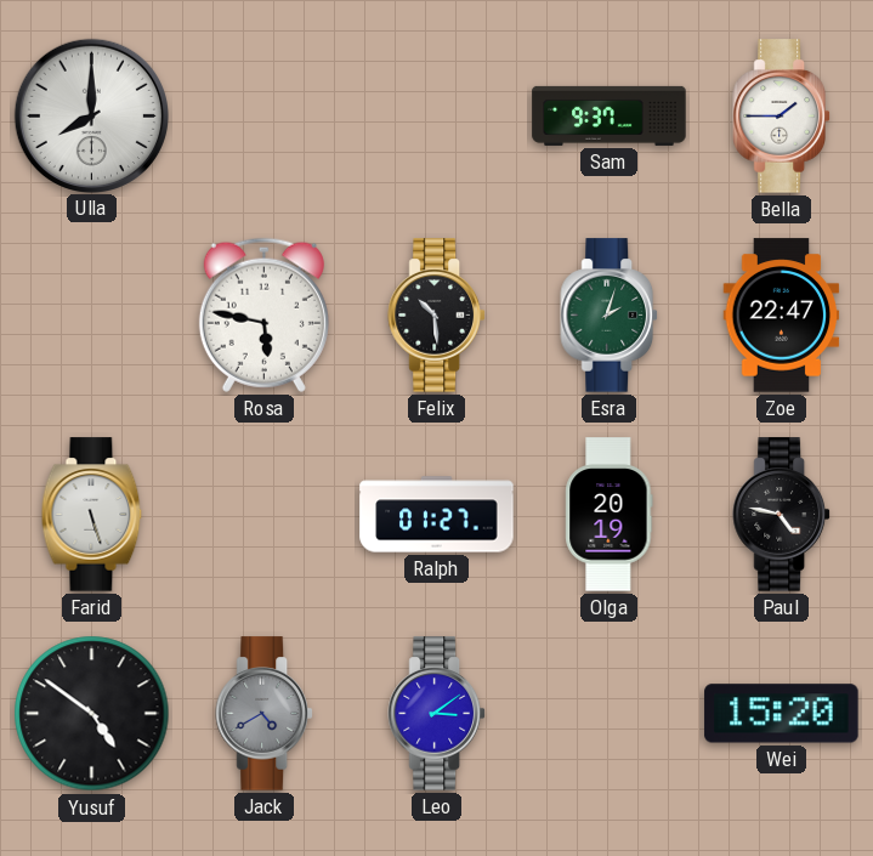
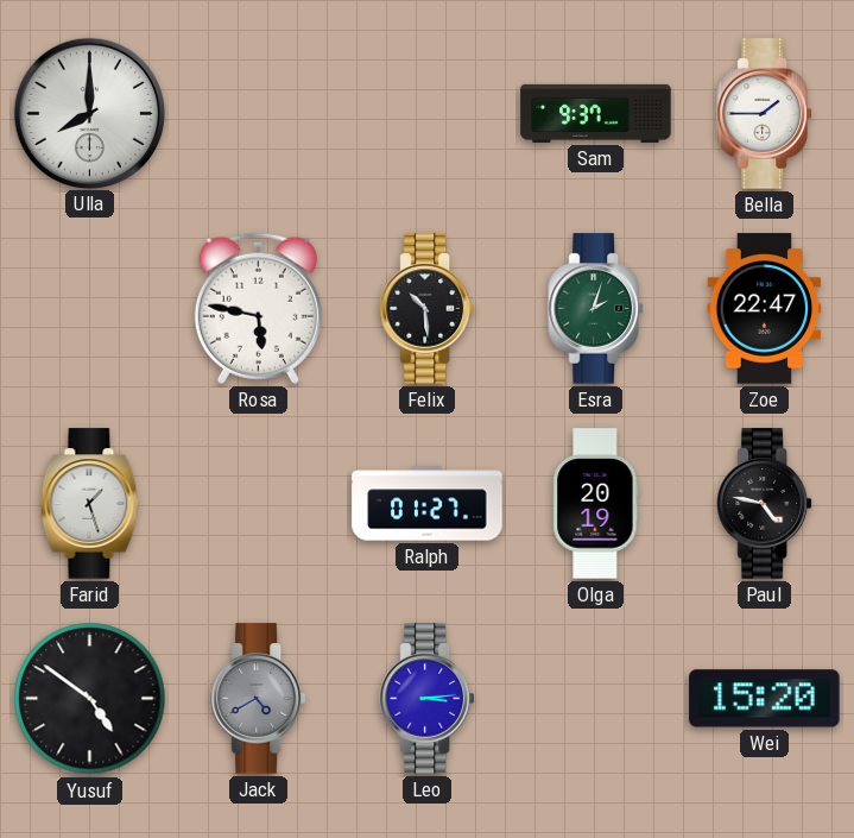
Farid: 5:27 -> 1:27 (90, 504)
Leo: 3:09 -> 3:14 (426, 699)
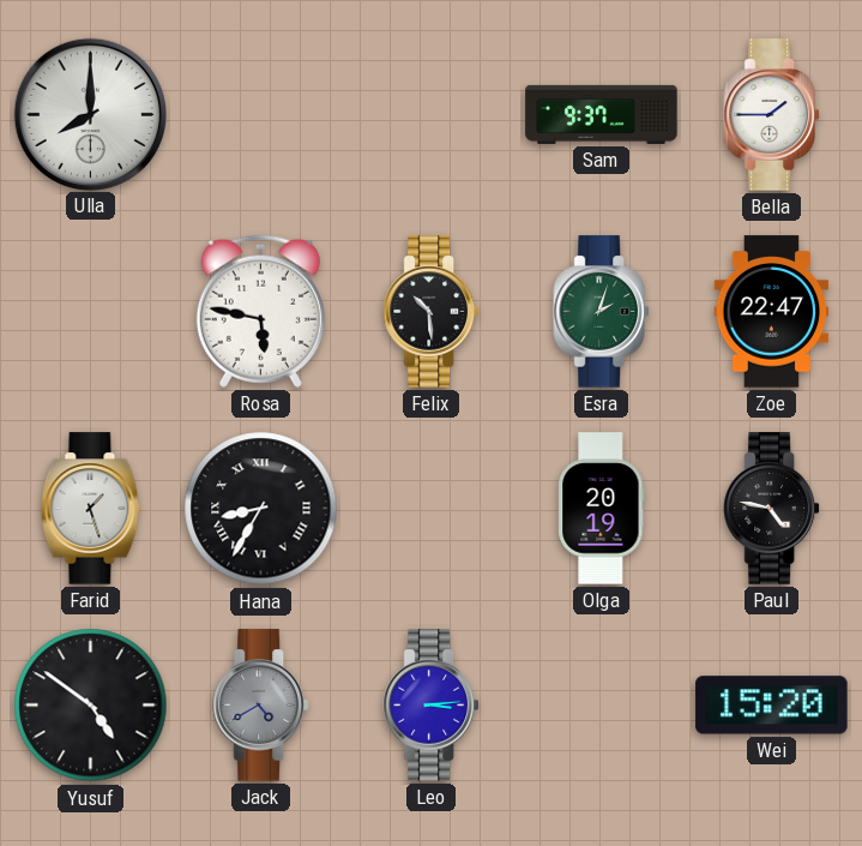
Hana: none -> 8:35 (261, 509)
Ralph: 01:27 -> none (428, 504)
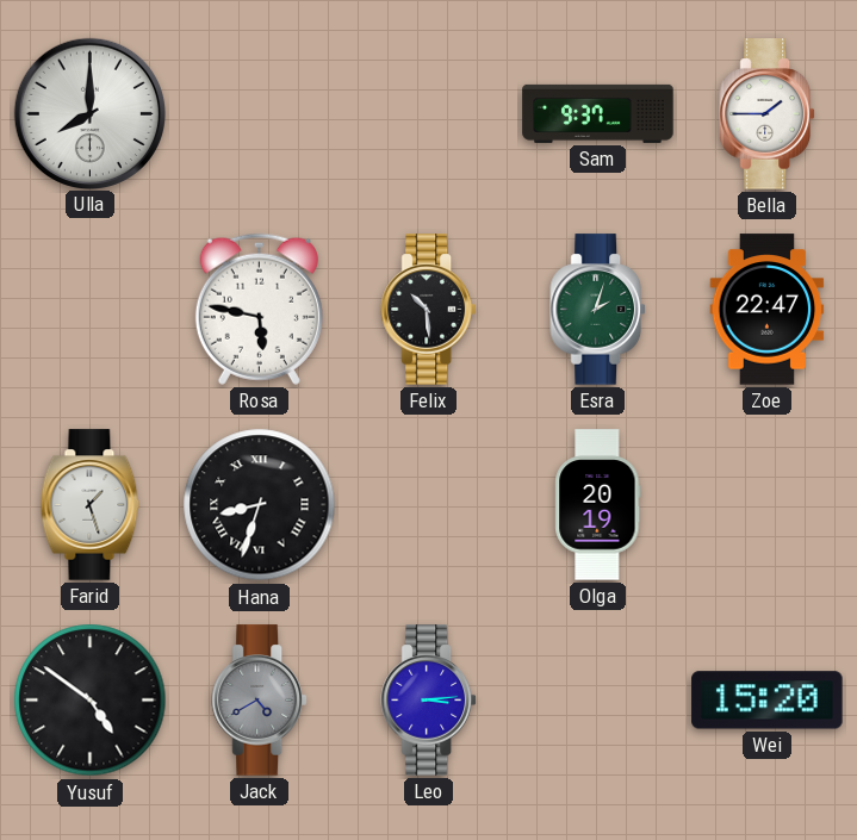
Hana: 8:35 -> 8:33 (260, 505)
Paul: 4:47 -> none (771, 509)
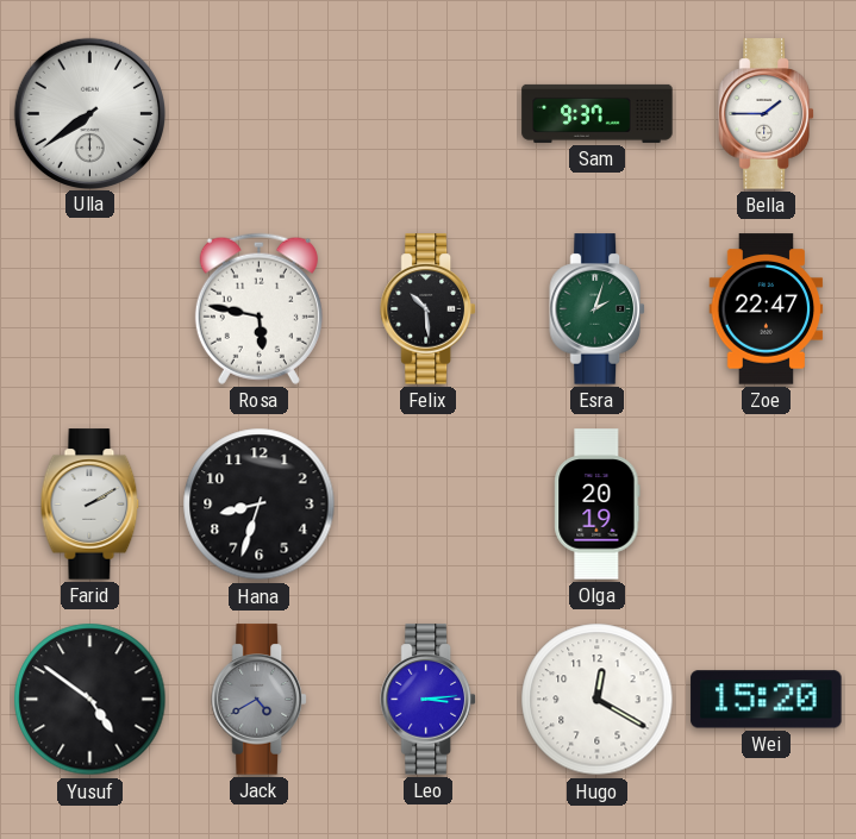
Ulla: 8:00 -> 7:39 (89, 113)
Farid: 1:27 -> 2:10 (90, 505)
Hana numerals: Roman -> Arabic (260, 505)
Hugo: none -> 12:20 (598, 700)
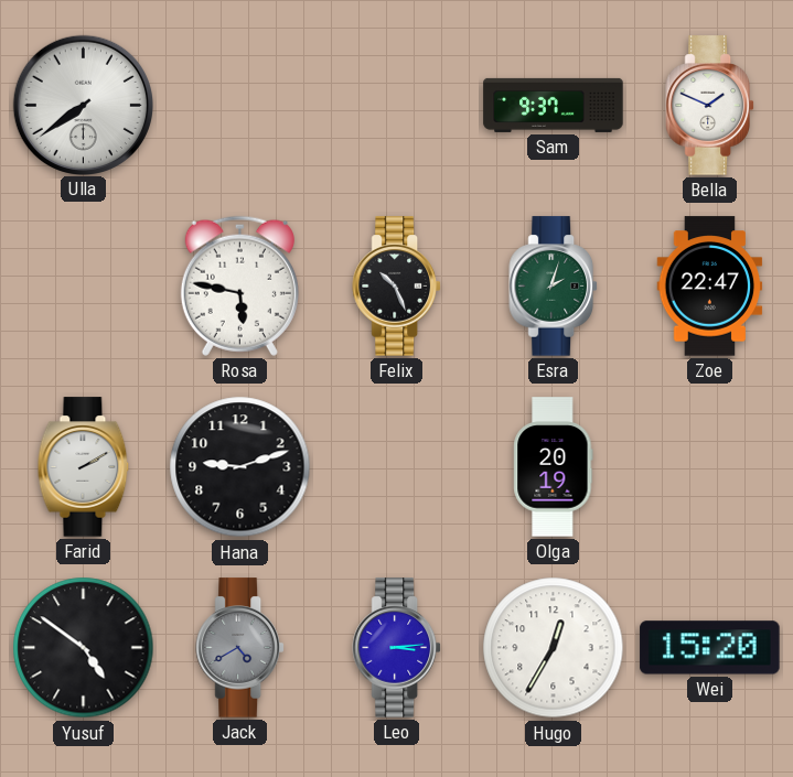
Bella: 1:45 -> 1:49 (709, 106)
Felix: 10:29 -> 10:26 (396, 287)
Hana: 8:33 -> 9:12 (240, 467)
Hugo: 12:20 -> 12:35 (554, 648)
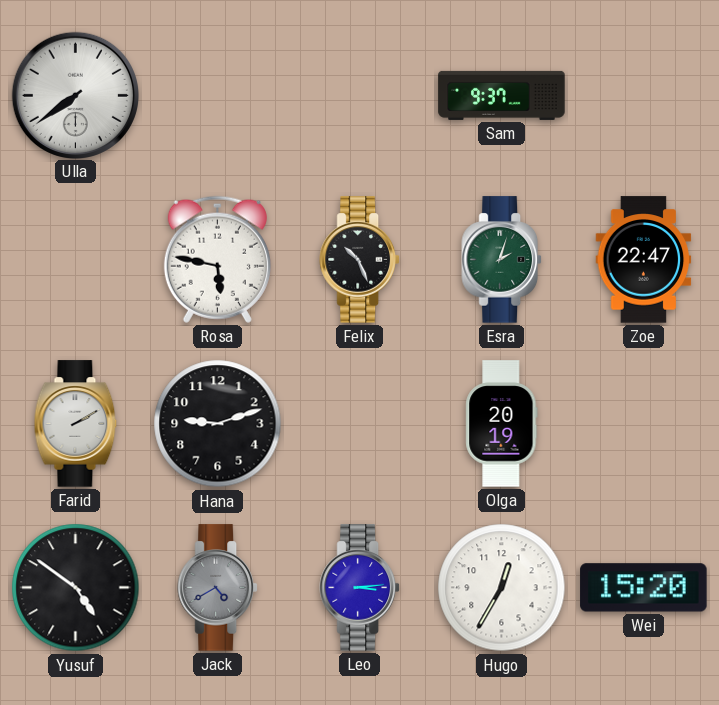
Bella: 1:49 -> none (709, 106)
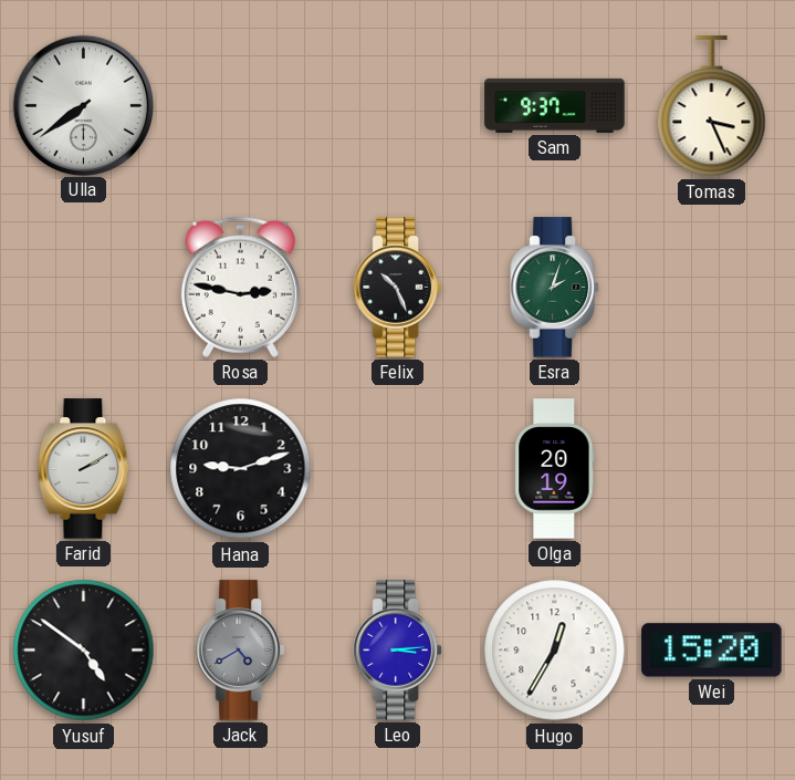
Tomas: none -> 3:26 (712, 106)
Rosa: 5:47 -> 2:47 (240, 287)
Zoe: 22:47 -> none (644, 260)
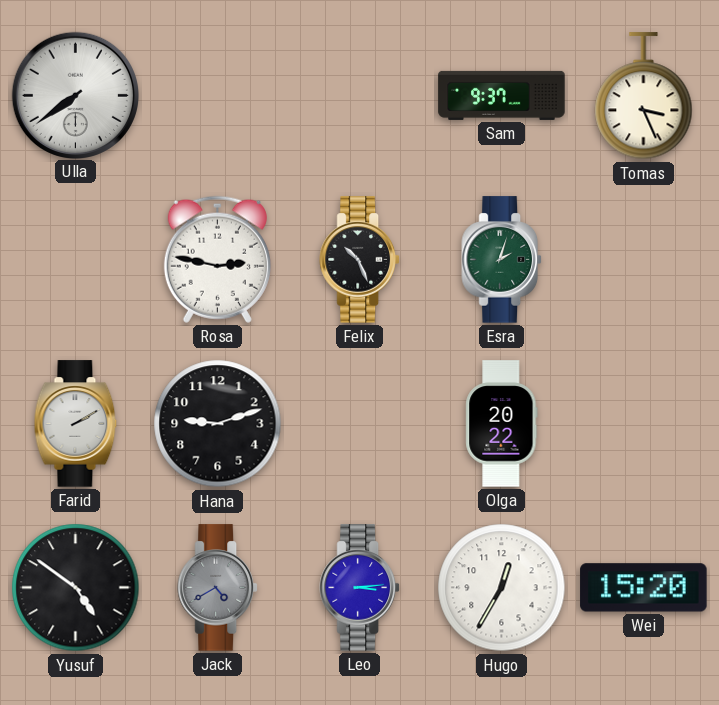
Olga: 20:19 -> 20:22 (502, 424)
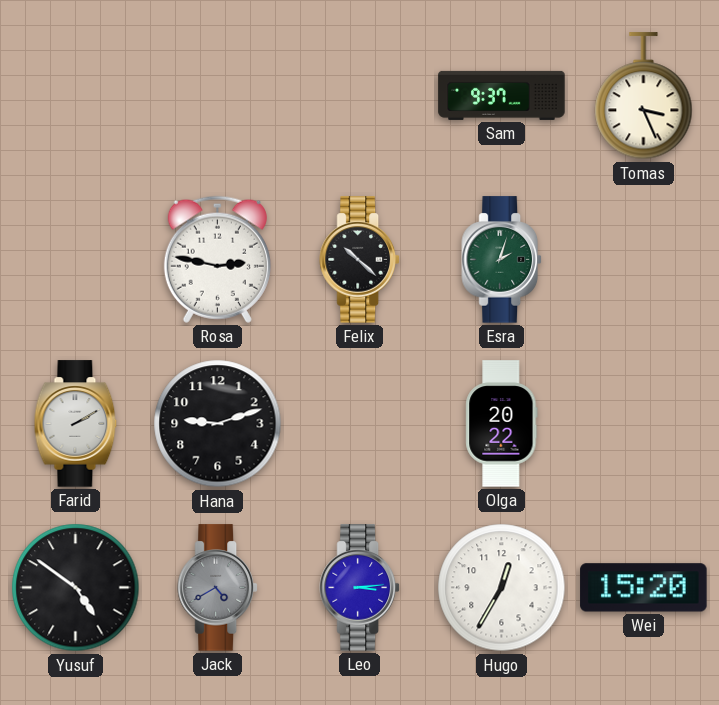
Ulla: 7:39 -> none (75, 95)
Felix: 10:26 -> 10:22 (359, 260)
